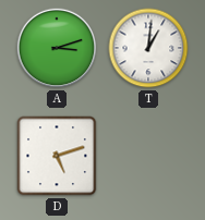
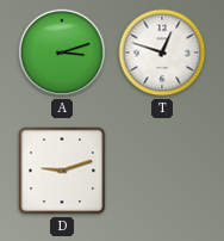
T: 1:01 -> 12:48 (162, 52)
D: 5:12 -> 9:12 (62, 171)
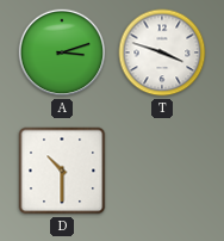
T: 12:48 -> 3:48 (162, 52)
D: 9:12 -> 10:30 (62, 171)
